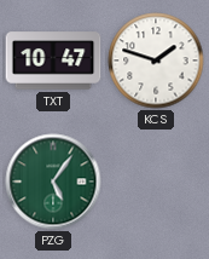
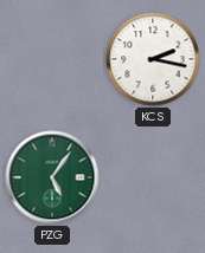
TXT: 10:47 -> none (53, 61)
KCS: 1:48 -> 2:17 (153, 59)
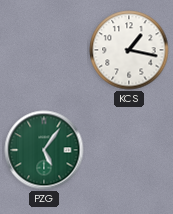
KCS: 2:17 -> 1:17 (129, 50)
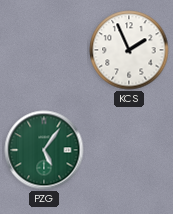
KCS: 1:17 -> 1:56 (129, 50)
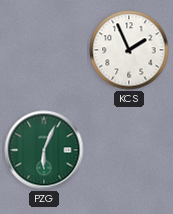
PZG: 5:06 -> 6:04 (44, 150)
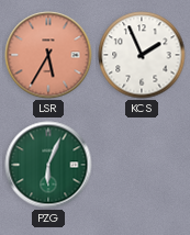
LSR: none -> 5:35 (48, 55)
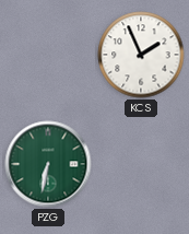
LSR: 5:35 -> none (48, 55)
PZG: 6:04 -> 6:32 (48, 164)
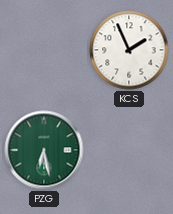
PZG: 6:32 -> 6:28 (44, 150)
